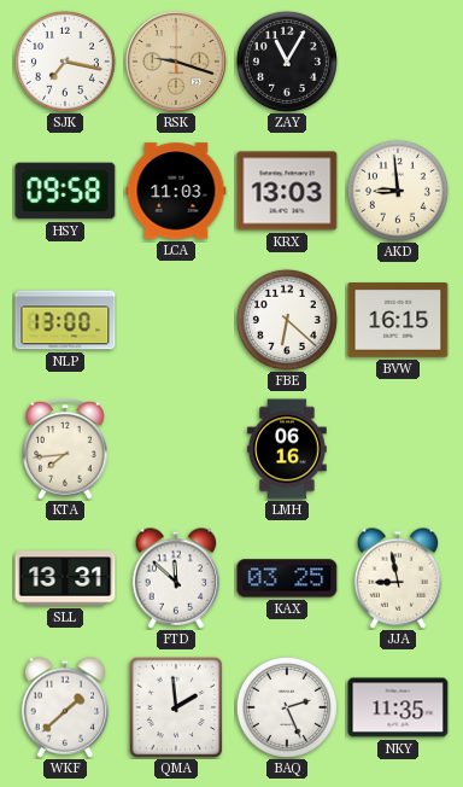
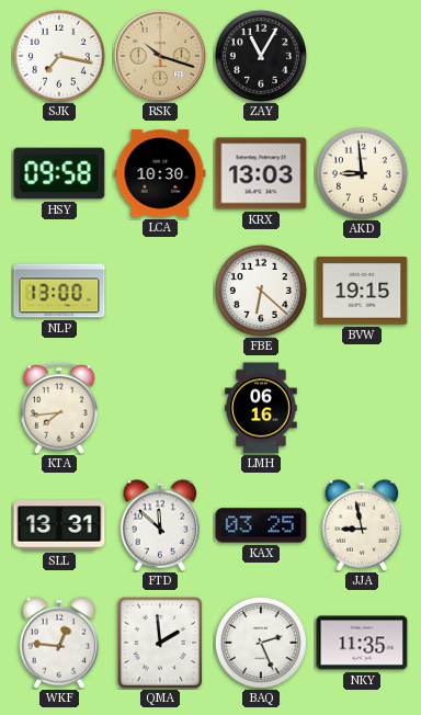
RSK: 9:18 -> 10:18 (160, 56)
LCA: 11:03 -> 10:30 (160, 173)
BVW: 16:15 -> 19:15 (362, 291)
WKF: 1:38 -> 12:46 (59, 643)
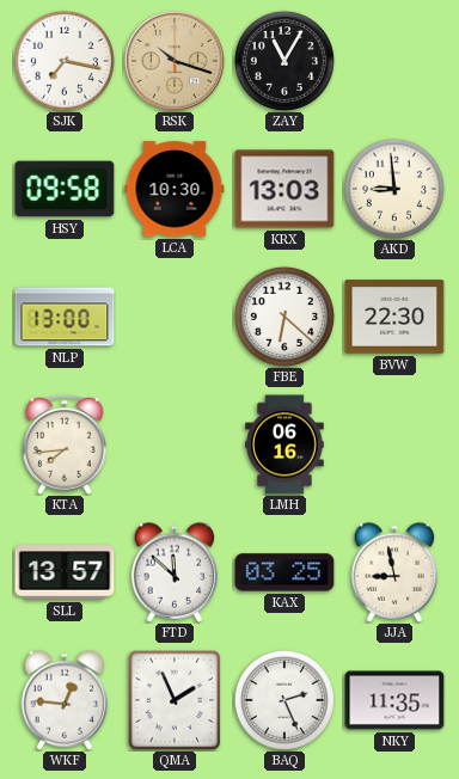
BVW: 19:15 -> 22:30 (394, 317)
SLL: 13:31 -> 13:57 (65, 572)
QMA: 1:59 -> 1:56 (175, 700)
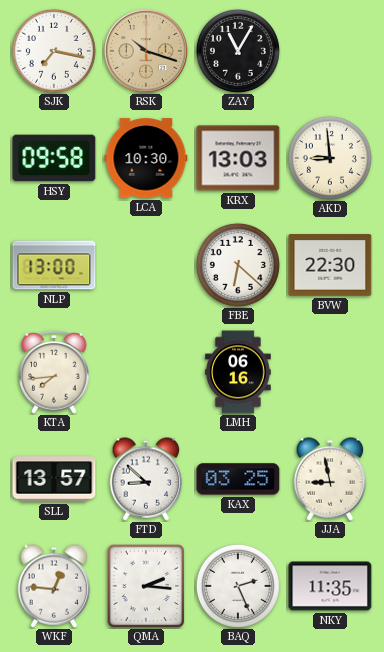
FTD: 11:52 -> 8:52 (146, 479)
QMA: 1:56 -> 2:16 (146, 586)
